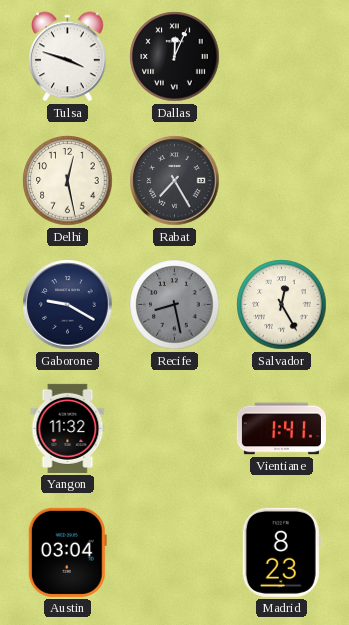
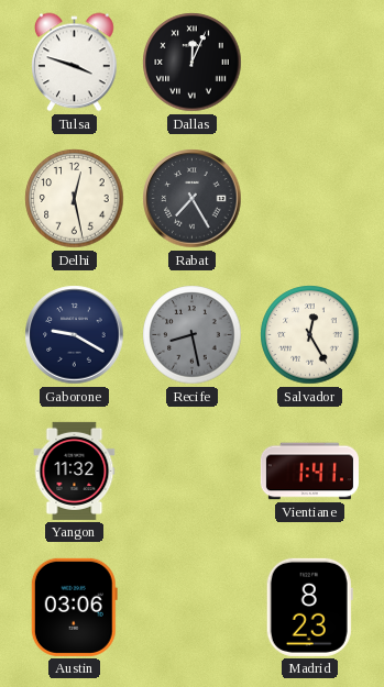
Austin: 03:04 -> 03:06 (74, 607)
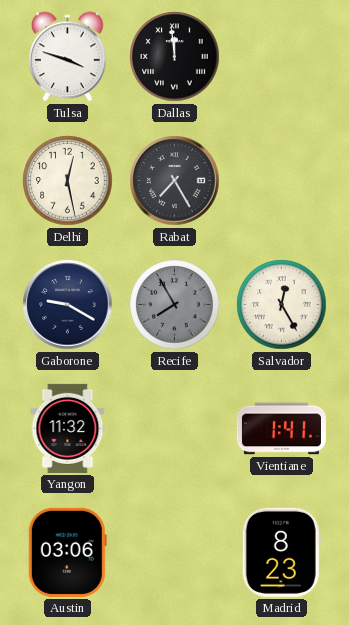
Dallas: 12:04 -> 11:59 (175, 57)
Recife: 8:28 -> 7:55 (175, 305)
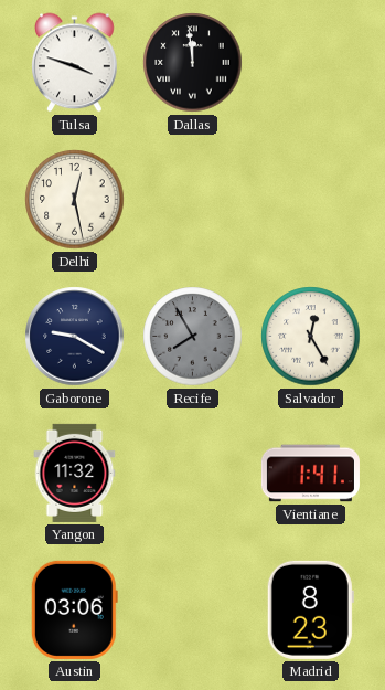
Rabat: 7:25 -> none (175, 181)
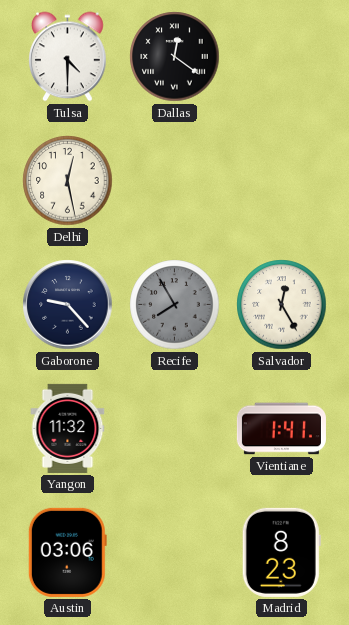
Tulsa: 3:48 -> 4:30 (68, 57)
Dallas: 11:59 -> 12:21 (175, 57)
Gaborone: 9:20 -> 9:23 (68, 305)
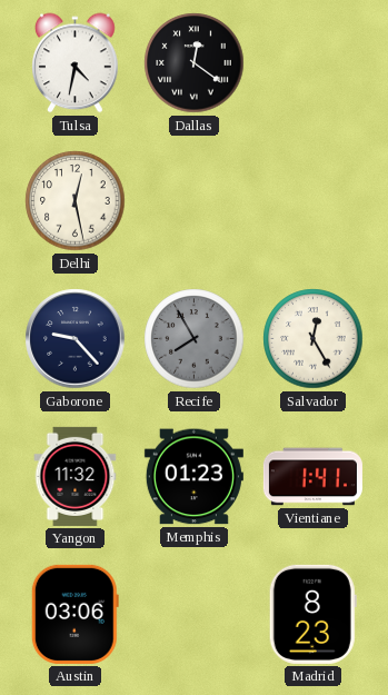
Tulsa: 4:30 -> 4:32 (76, 63)
Memphis: none -> 01:23 (193, 477)
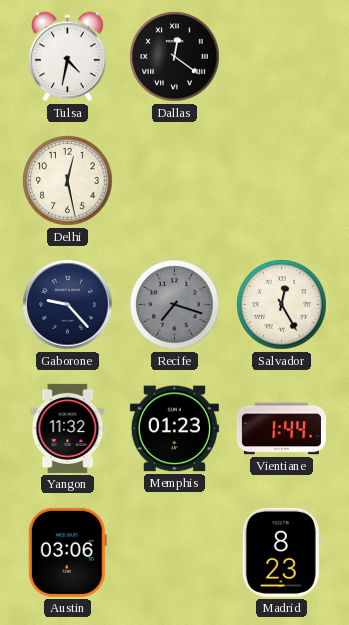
Recife: 7:55 -> 7:18 (175, 305)
Vientiane: 1:41 -> 1:44 (281, 429)
